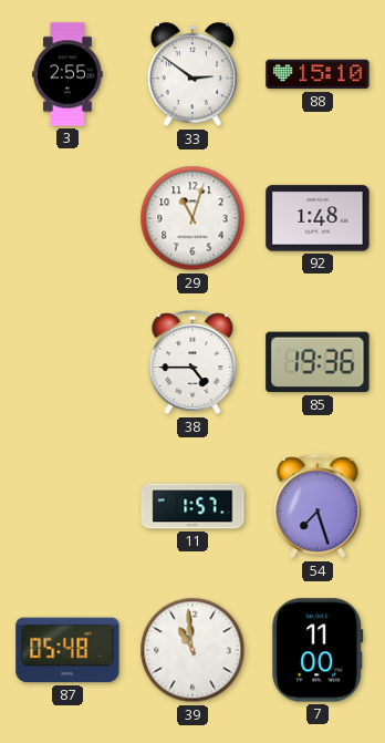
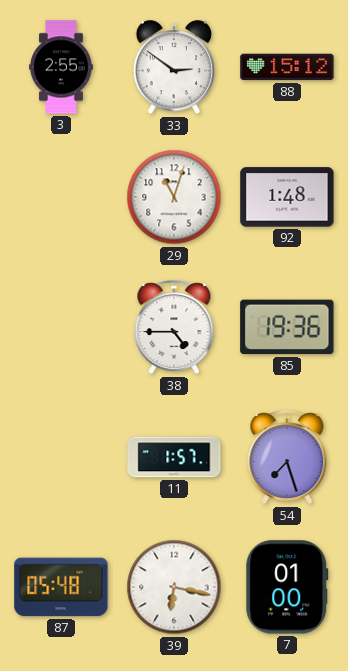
88: 15:10 -> 15:12 (287, 67)
39: 10:59 -> 6:17 (174, 587)
7: 11:00 -> 01:00 (287, 587)
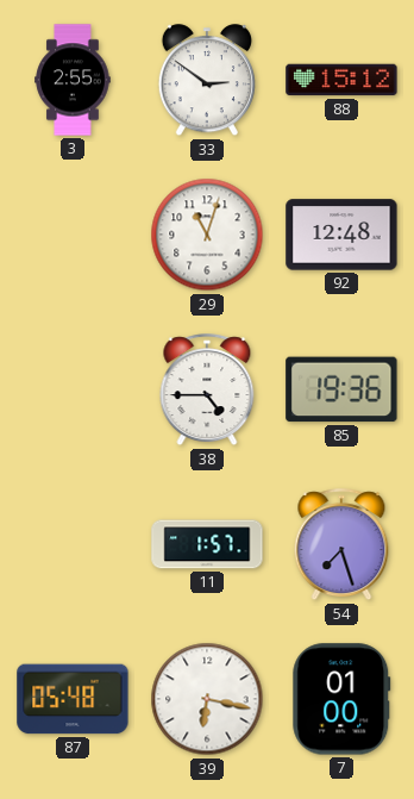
92: 1:48 -> 12:48 (341, 235)
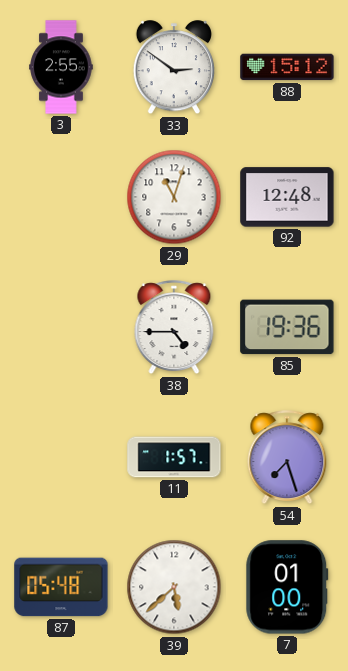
39: 6:17 -> 5:38 (174, 587)
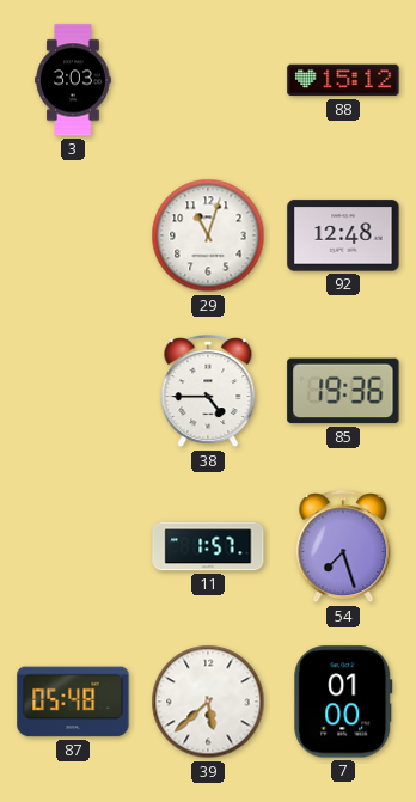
3: 2:55 -> 3:03 (73, 80)
33: 2:51 -> none (174, 68)
